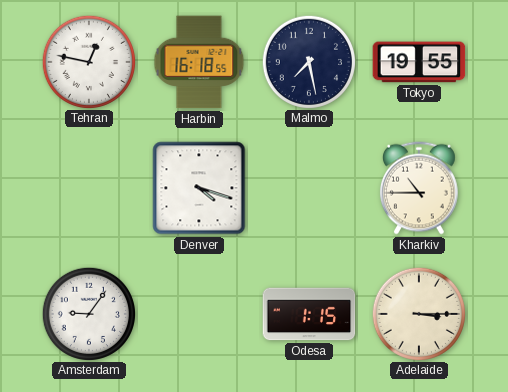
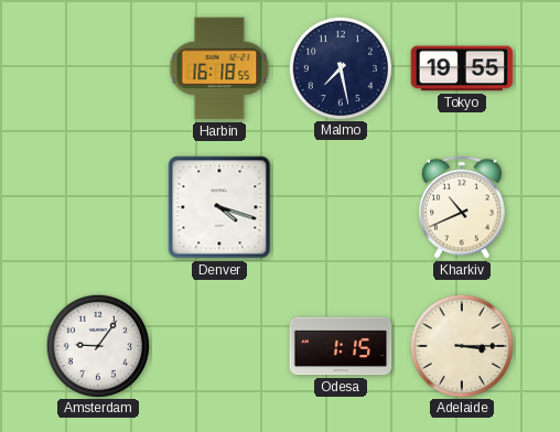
Tehran: 12:47 -> none (88, 61)
Kharkiv: 10:45 -> 10:41 (462, 207)
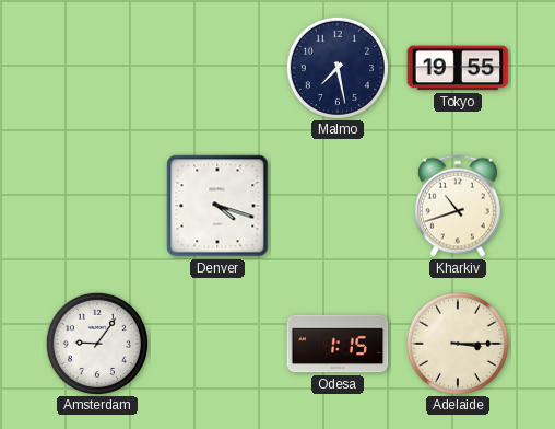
Harbin: 16:18 -> none (219, 68)
Kharkiv: 10:41 -> 10:42 (458, 206)
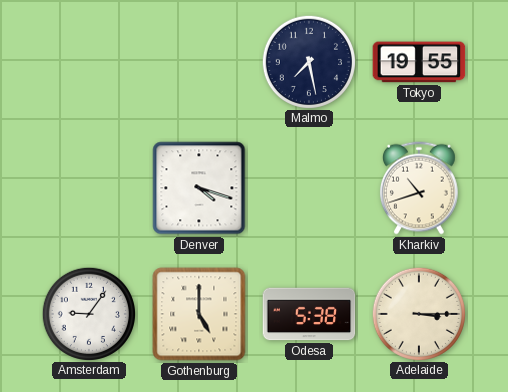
Gothenburg: none -> 5:00 (199, 314)
Odesa: 1:15 -> 5:38 (309, 314)
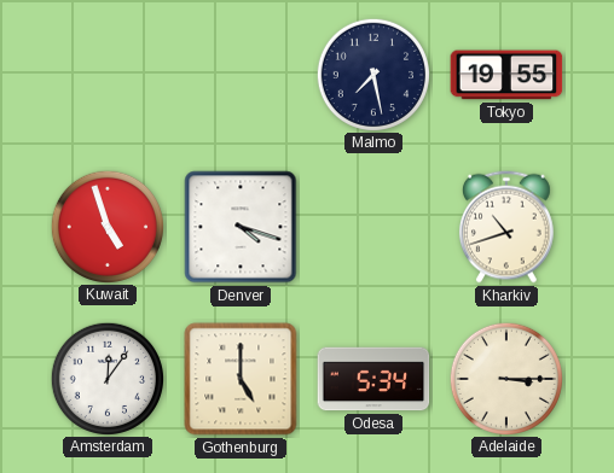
Kuwait: none -> 4:57 (106, 226)
Amsterdam: 9:06 -> 12:06 (106, 378)
Odesa: 5:38 -> 5:34 (373, 379)
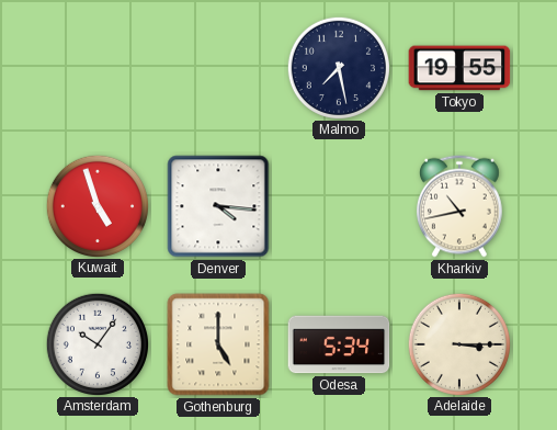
Denver: 4:18 -> 4:16 (218, 206)
Kharkiv: 10:42 -> 10:43 (459, 206)
Amsterdam: 12:06 -> 10:06 (96, 343)
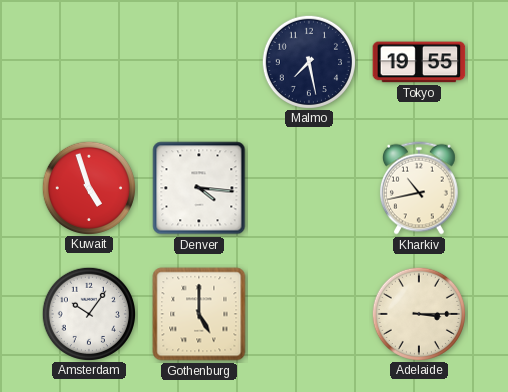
Odesa: 5:34 -> none (339, 344)
